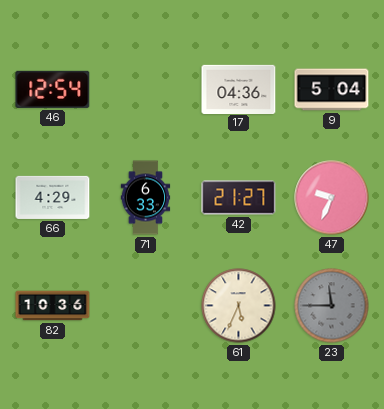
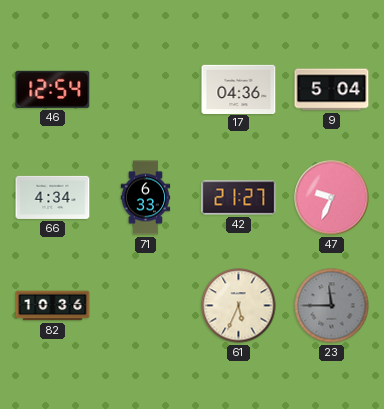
66: 4:29 -> 4:34 (53, 197)
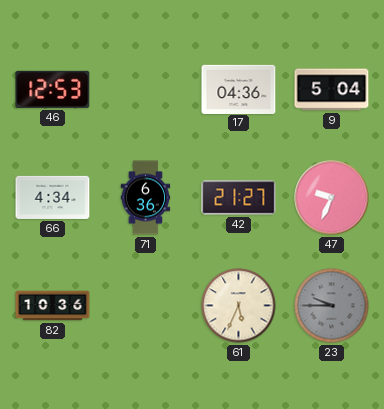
46: 12:54 -> 12:53 (53, 89)
71: 6:33 -> 6:36 (146, 198)
23: 11:45 -> 9:45 (332, 306)
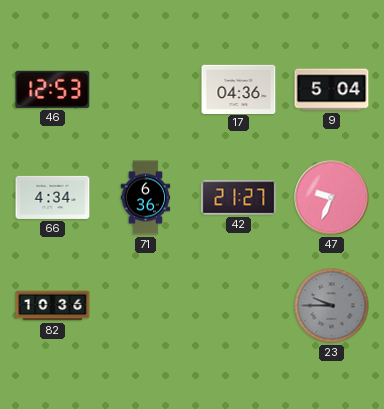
61: 5:34 -> none (239, 306)
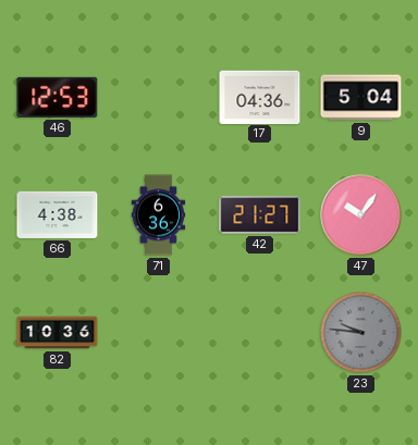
66: 4:34 -> 4:38 (58, 214)
47: 9:34 -> 10:06 (361, 215)
23: 9:45 -> 9:46 (361, 333)
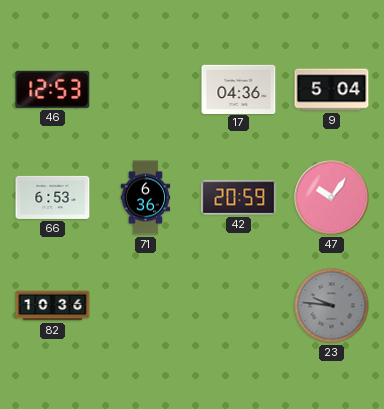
66: 4:38 -> 6:53 (53, 197)
42: 21:27 -> 20:59 (239, 198)
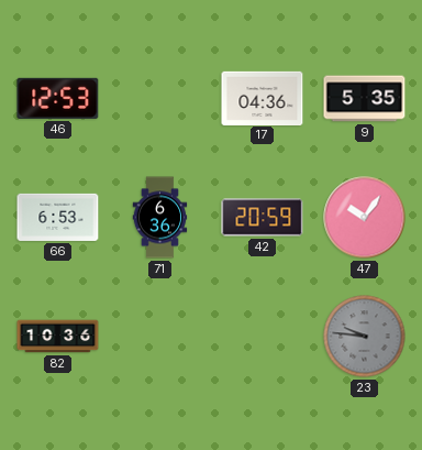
9: 5:04 -> 5:35 (365, 99)
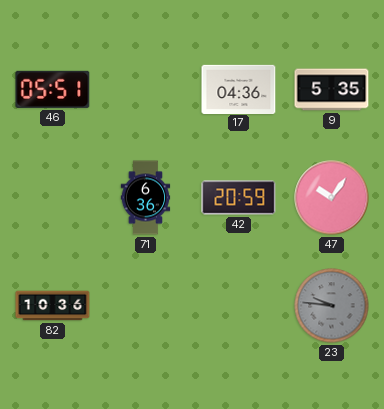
46: 12:53 -> 05:51 (53, 89)
66: 6:53 -> none (58, 217)
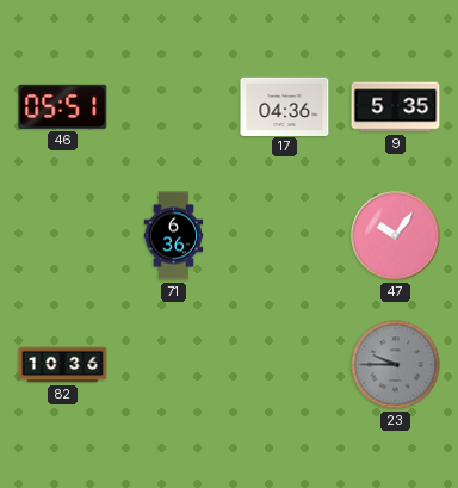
42: 20:59 -> none (239, 198)
23: 9:46 -> 9:45 (396, 365)
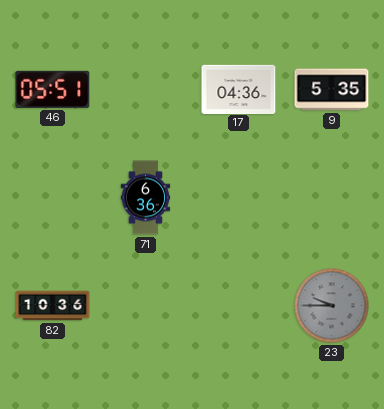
47: 10:06 -> none (396, 236)
